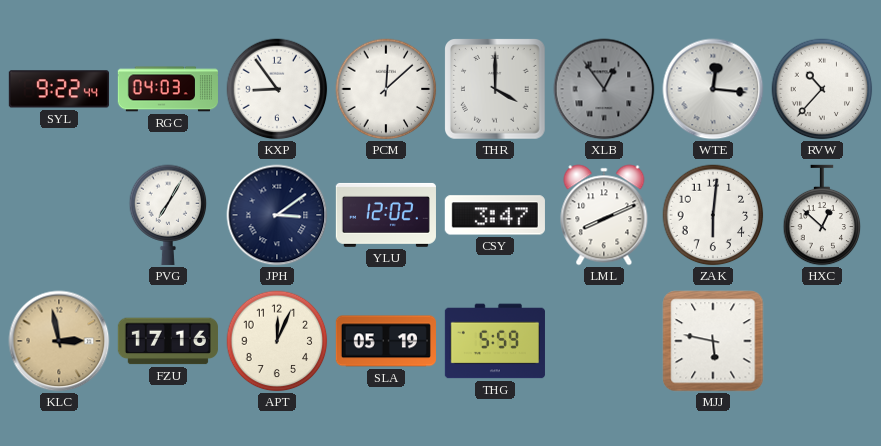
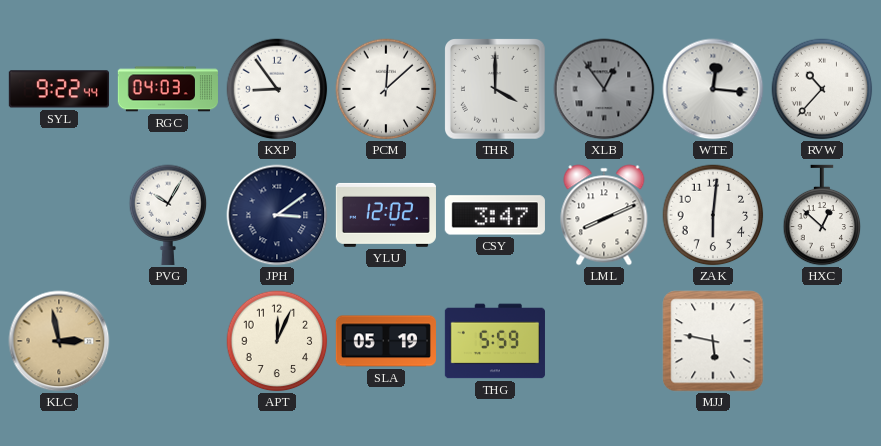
PVG: 7:05 -> 10:05 (168, 215)
FZU: 17:16 -> none (168, 341)
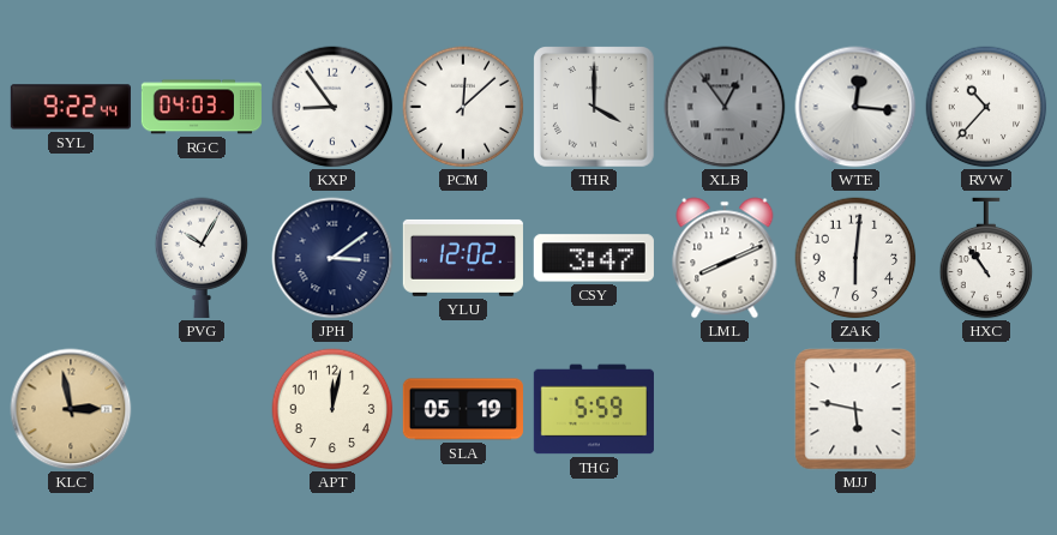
HXC: 12:52 -> 10:54 (986, 258)
APT: 12:04 -> 12:02 (332, 409)
